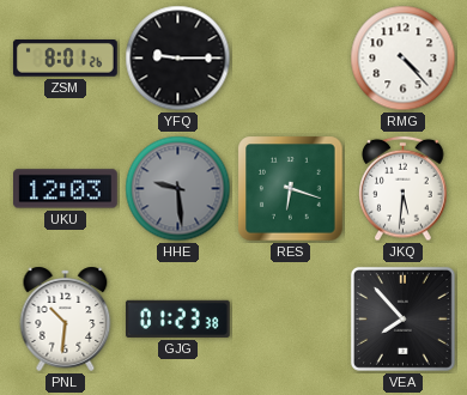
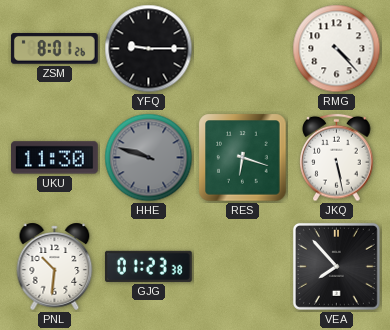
UKU: 12:03 -> 11:30 (55, 158)
HHE: 9:29 -> 9:48 (149, 158)
JKQ: 5:31 -> 5:28 (337, 158)
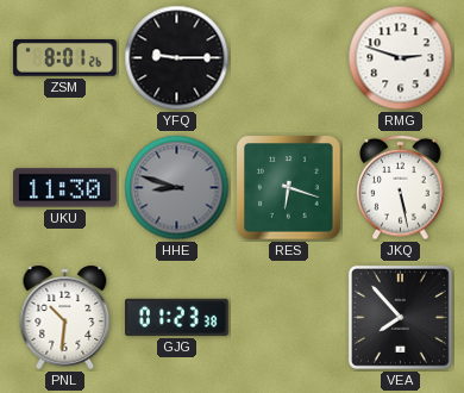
RMG: 4:23 -> 2:48 (401, 58)
HHE: 9:48 -> 8:48 (177, 188)
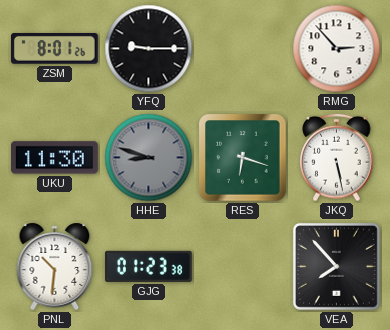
RMG: 2:48 -> 2:53 (337, 49)
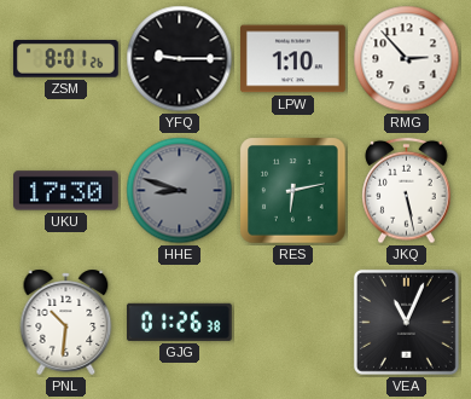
LPW: none -> 1:10 (293, 59)
UKU: 11:30 -> 17:30 (66, 191)
RES: 6:18 -> 6:13 (293, 191)
GJG: 01:23 -> 01:26 (179, 322)
VEA: 7:53 -> 11:04 (406, 322)
